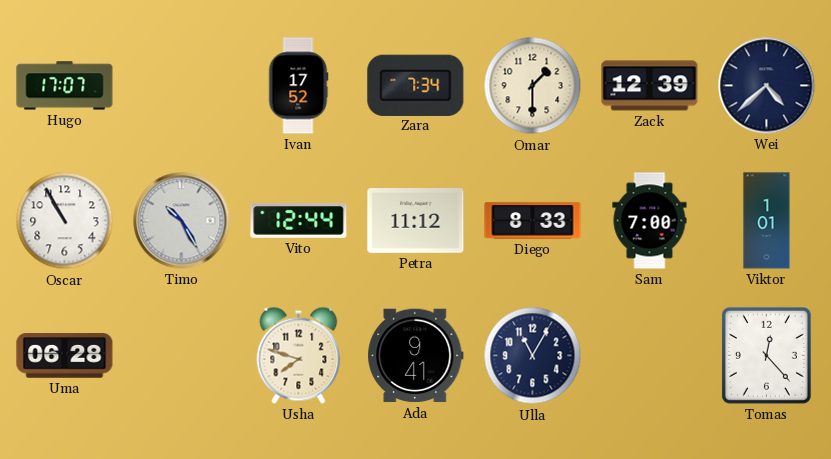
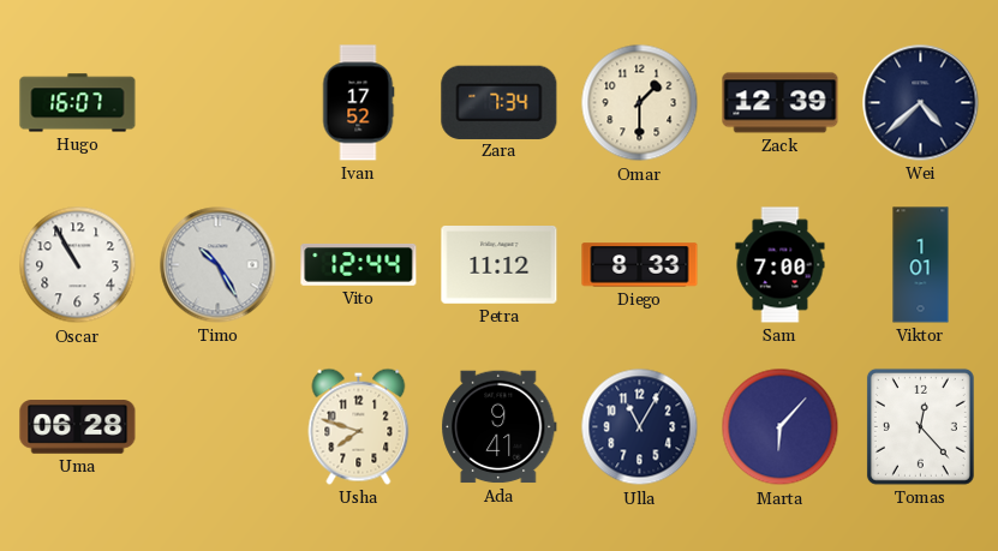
Hugo: 17:07 -> 16:07 (78, 103)
Marta: none -> 6:07 (781, 427)
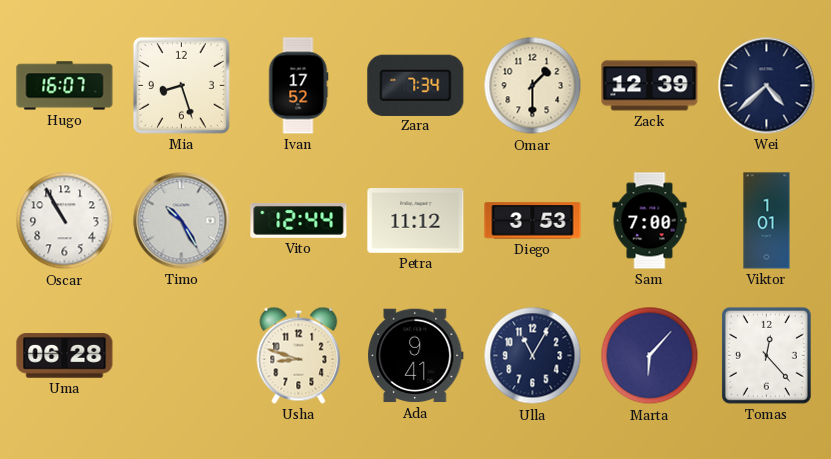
Mia: none -> 8:27 (181, 85)
Diego: 8:33 -> 3:53 (533, 221)
Usha: 7:48 -> 8:48 (299, 355)
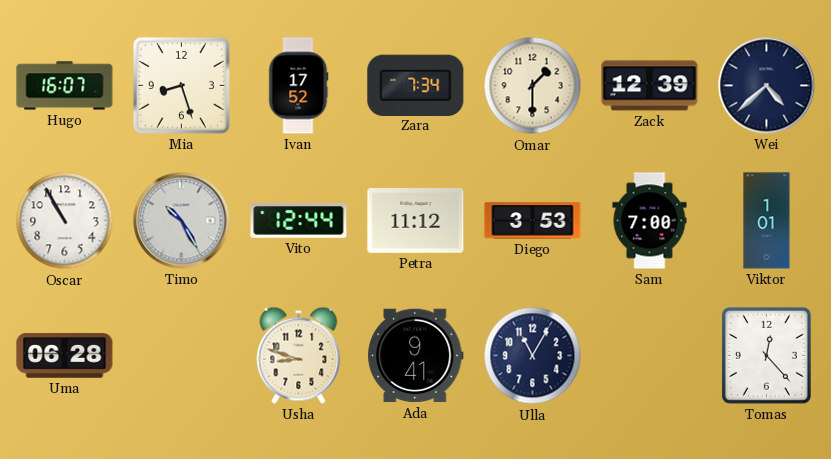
Marta: 6:07 -> none (650, 356)
